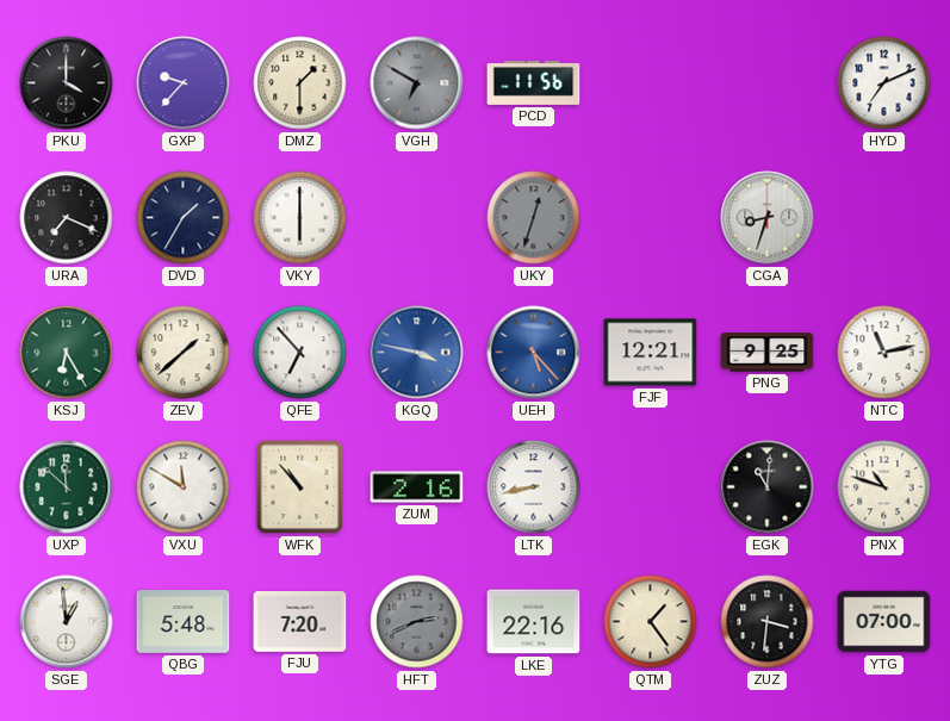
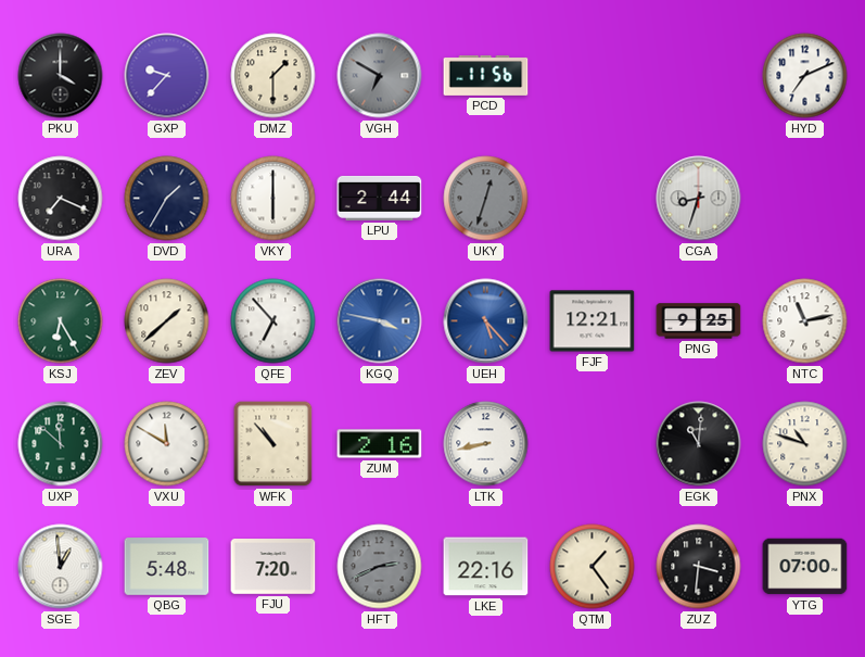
LPU: none -> 2:44 (380, 198)
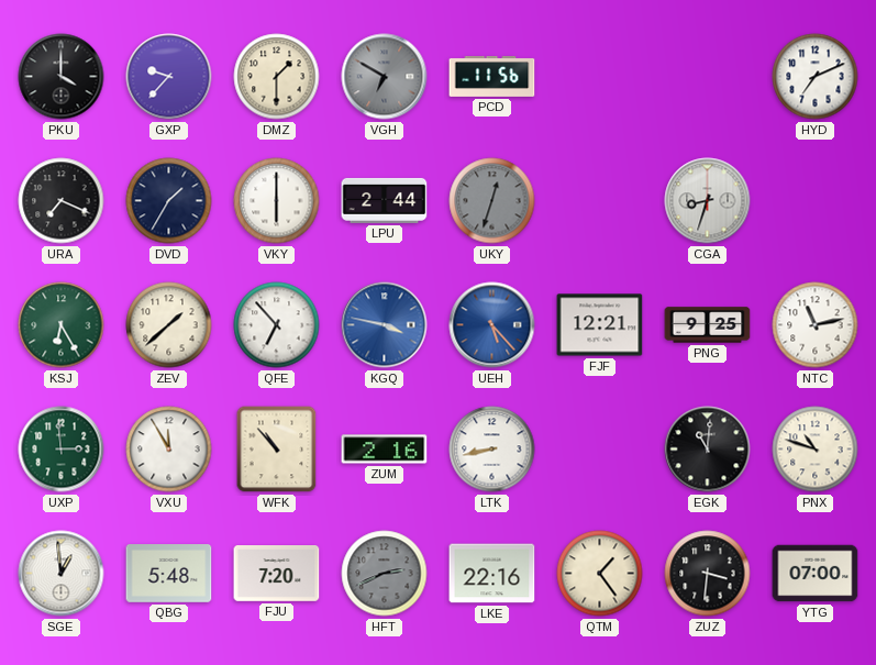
UXP: 11:52 -> 2:59 (62, 450)
VXU: 11:50 -> 11:55 (169, 450)
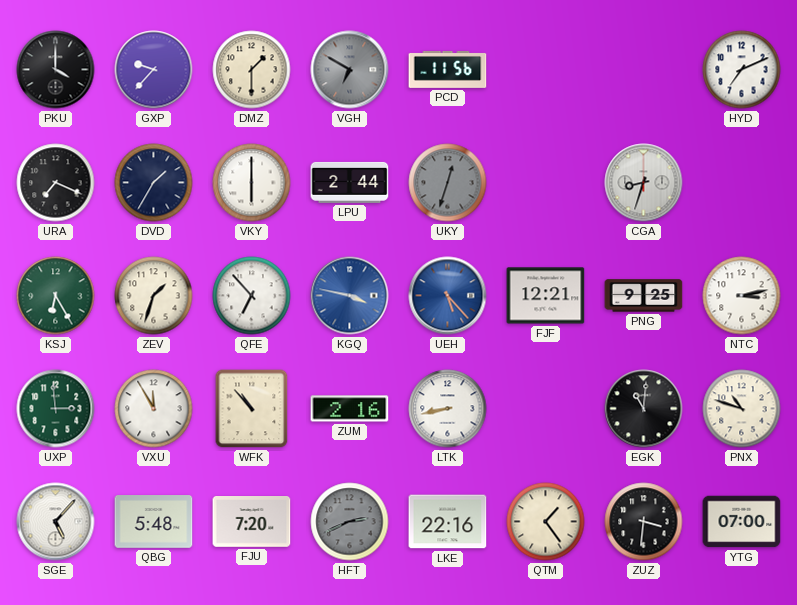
ZEV: 1:38 -> 1:33 (154, 296)
NTC: 11:13 -> 3:13 (742, 296)
SGE: 12:59 -> 5:07 (56, 522)
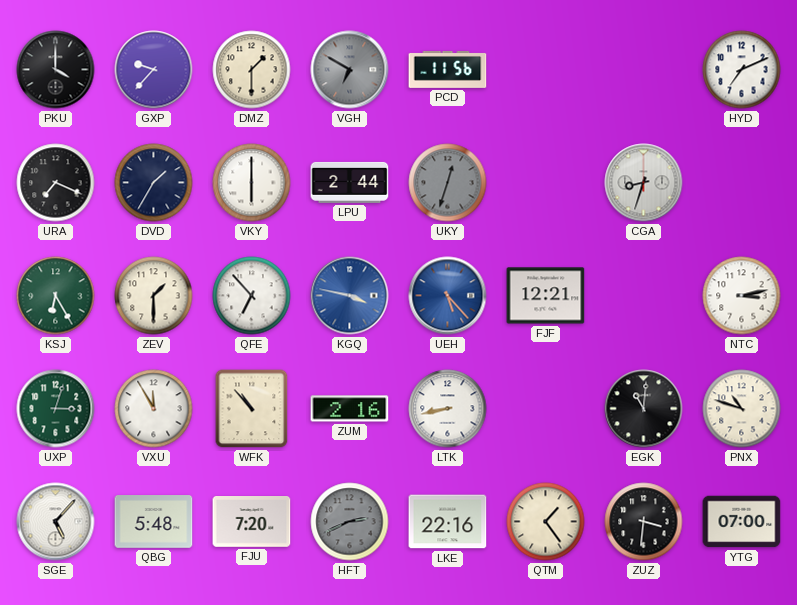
ZEV: 1:33 -> 1:30 (154, 296)
PNG: 9:25 -> none (644, 296)
UXP: 2:59 -> 3:03 (56, 409)
